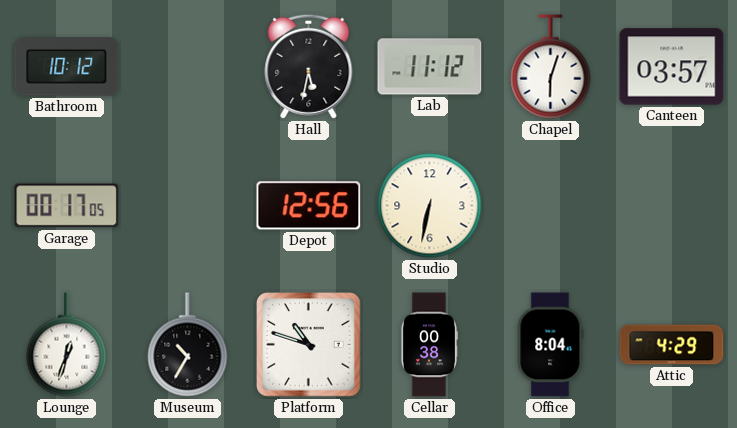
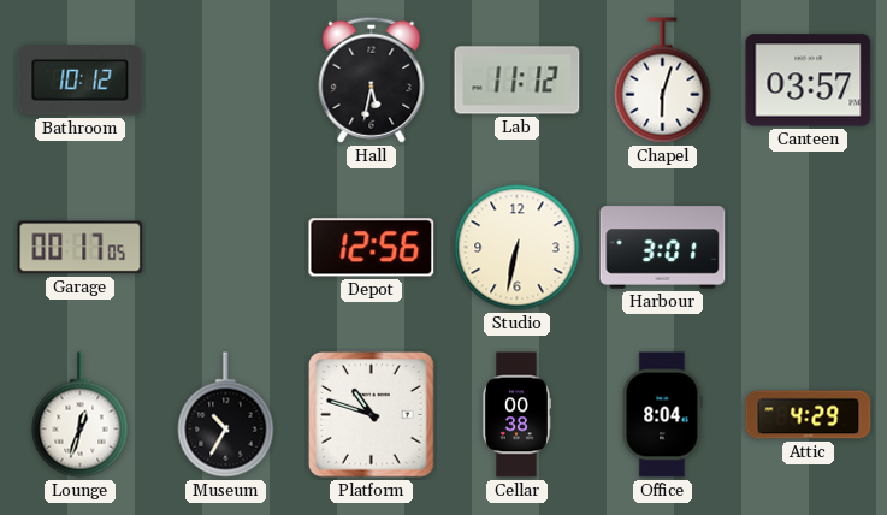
Harbour: none -> 3:01 (663, 248)
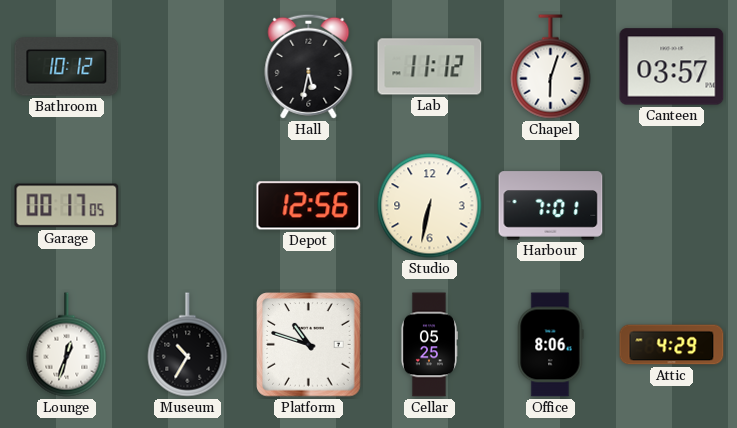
Harbour: 3:01 -> 7:01 (551, 206)
Cellar: 00:38 -> 05:25 (429, 345)
Office: 8:04 -> 8:06 (550, 345)
